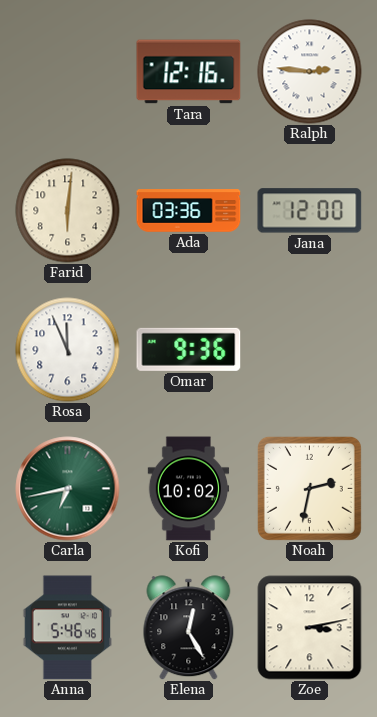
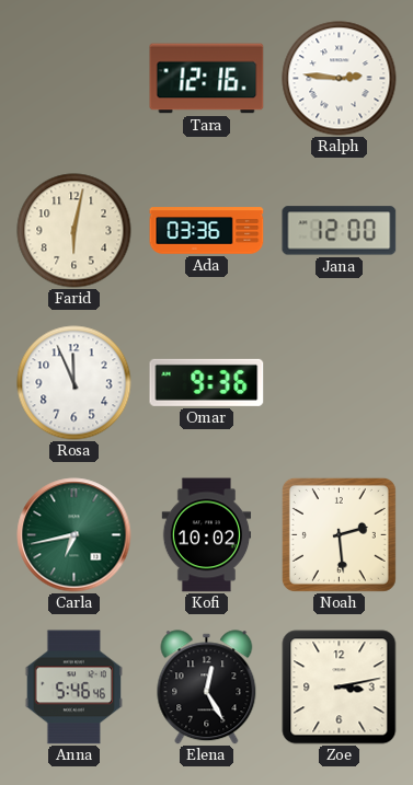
Farid: 6:01 -> 6:02 (74, 231)
Noah: 2:32 -> 2:29 (339, 534)
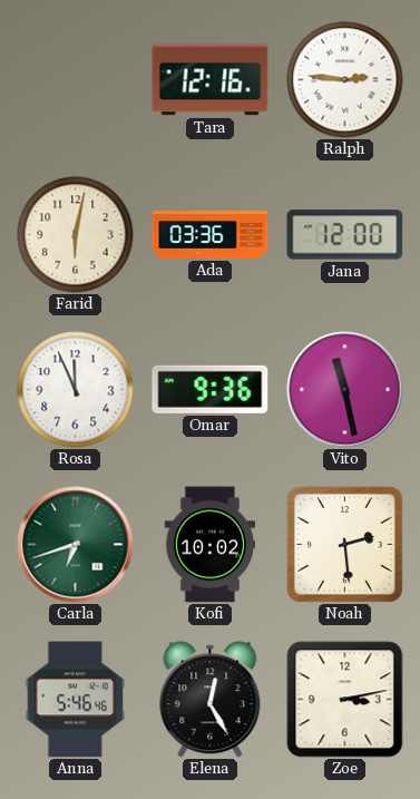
Vito: none -> 11:28 (345, 390)
Carla: 6:43 -> 6:42 (76, 545)
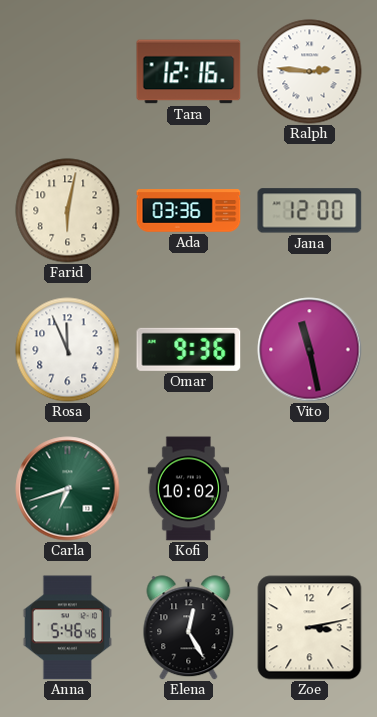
Noah: 2:29 -> none (344, 544)
